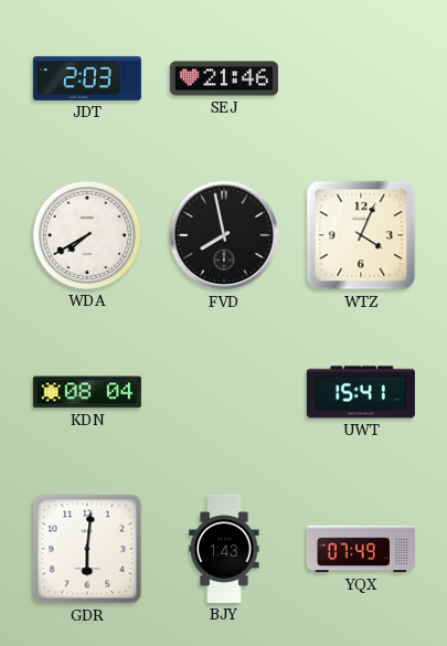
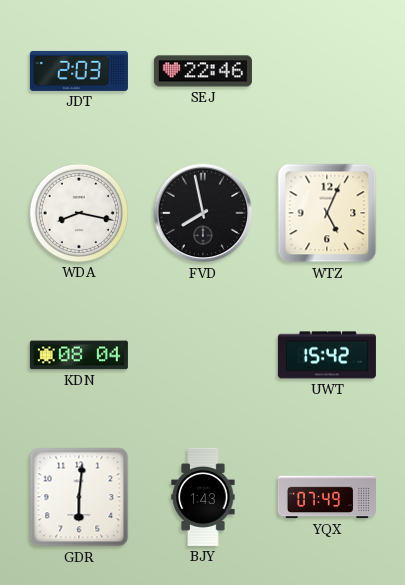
SEJ: 21:46 -> 22:46 (203, 71)
WDA: 7:40 -> 8:17 (79, 213)
WTZ: 4:04 -> 5:04 (327, 213)
UWT: 15:41 -> 15:42 (327, 355)
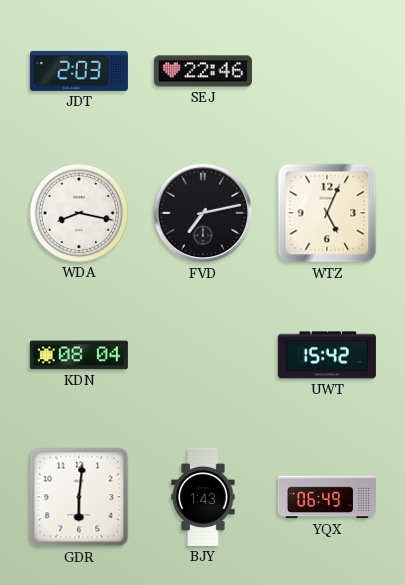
FVD: 7:58 -> 7:13 (203, 213)
YQX: 07:49 -> 06:49 (327, 497)
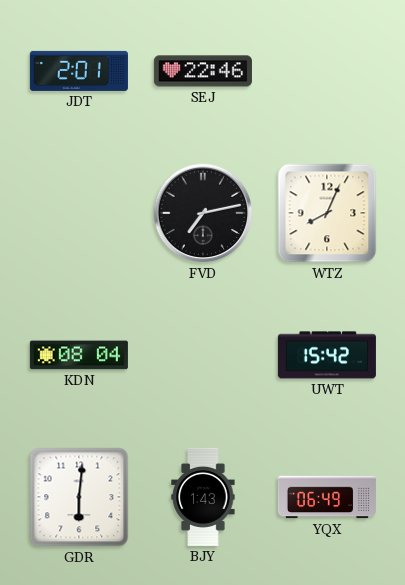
JDT: 2:03 -> 2:01 (79, 71)
WDA: 8:17 -> none (79, 213)
WTZ: 5:04 -> 8:04 (327, 213)
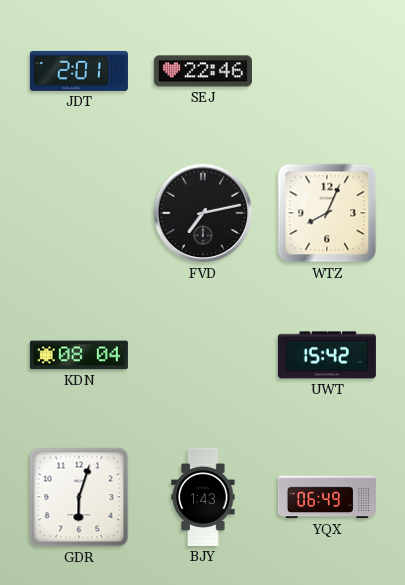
GDR: 6:01 -> 6:03 (79, 497)
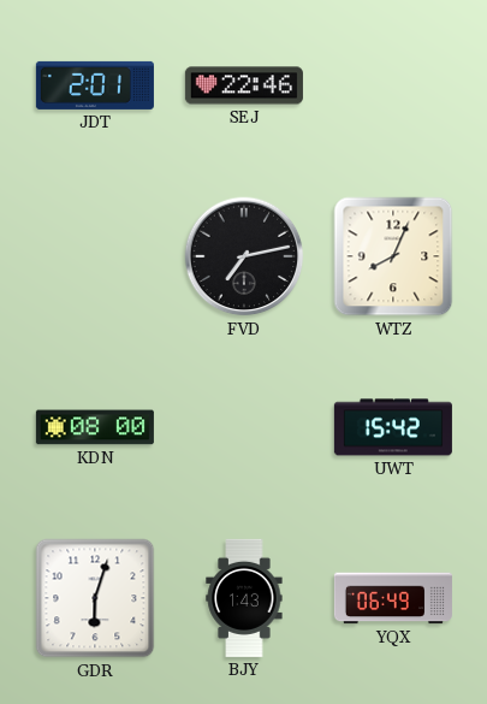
KDN: 08:04 -> 08:00 (95, 427)
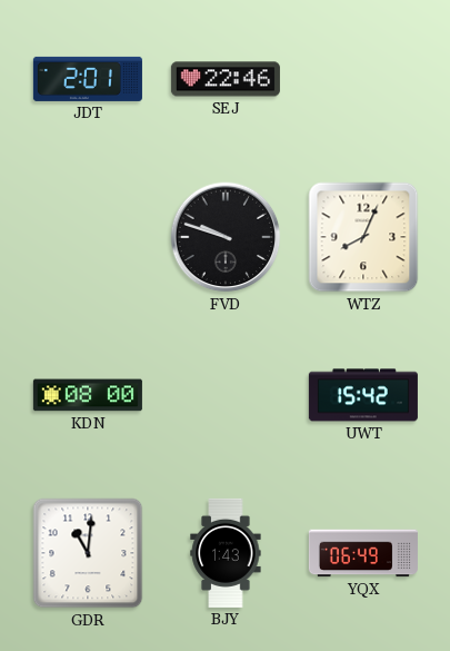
FVD: 7:13 -> 9:48 (226, 237)
GDR: 6:03 -> 11:01 (88, 553)
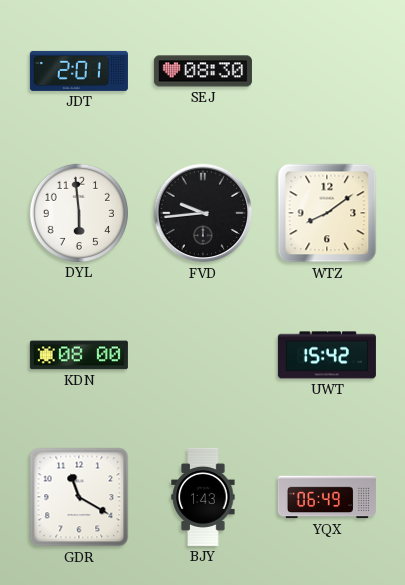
SEJ: 22:46 -> 08:30 (203, 71)
DYL: none -> 5:59 (79, 213)
FVD: 9:48 -> 9:44 (203, 213)
WTZ: 8:04 -> 8:09 (327, 213)
GDR: 11:01 -> 11:20 (79, 497)
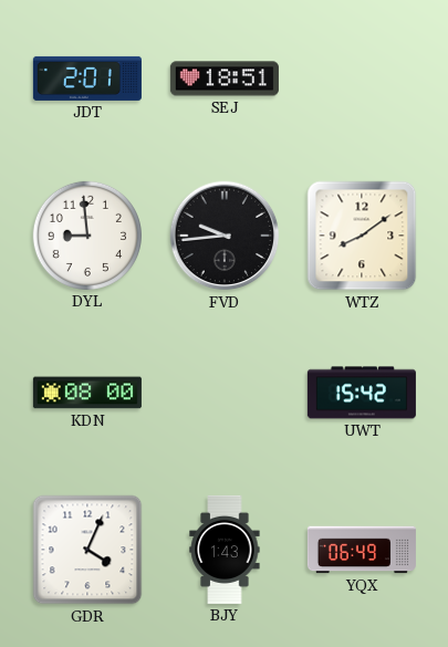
SEJ: 08:30 -> 18:51 (225, 79)
DYL: 5:59 -> 8:59 (87, 236)
GDR: 11:20 -> 4:04 (87, 550)
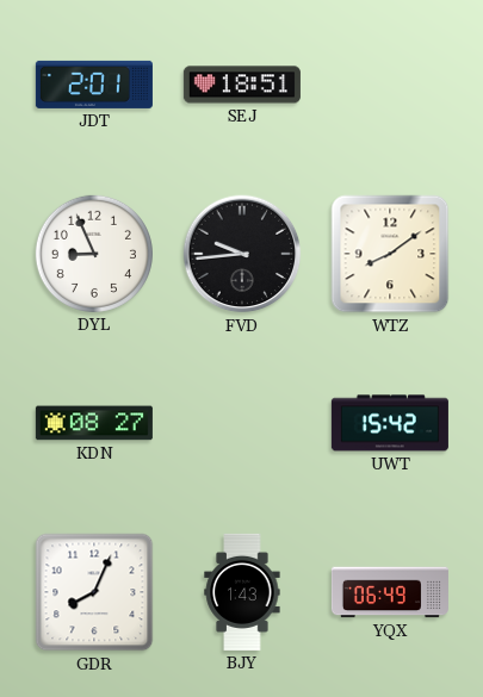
DYL: 8:59 -> 8:56 (94, 254)
KDN: 08:00 -> 08:27 (94, 423)
GDR: 4:04 -> 8:04 (94, 592)
